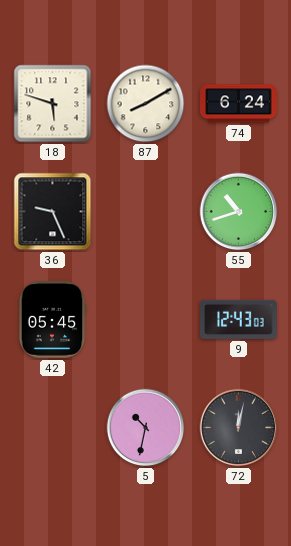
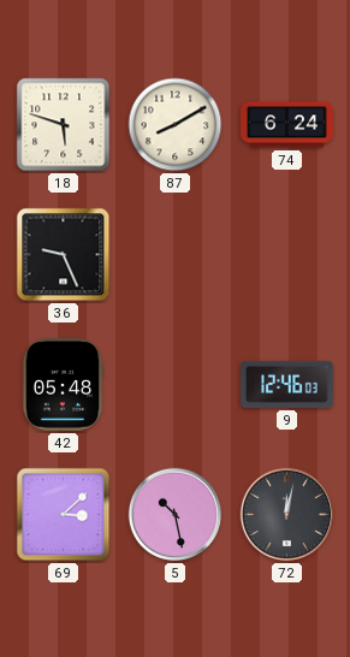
55: 10:42 -> none (239, 212)
42: 05:45 -> 05:48 (63, 385)
9: 12:43 -> 12:46 (287, 384)
69: none -> 3:08 (64, 515)
5: 10:32 -> 10:28 (176, 515)
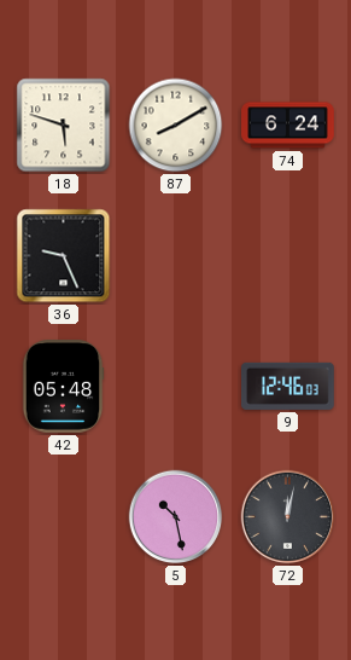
69: 3:08 -> none (64, 515)
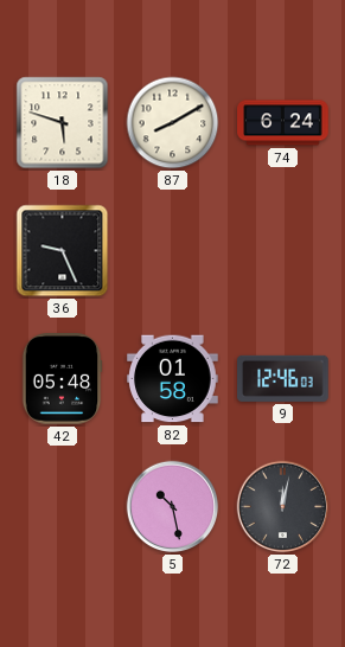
82: none -> 01:58 (173, 379)
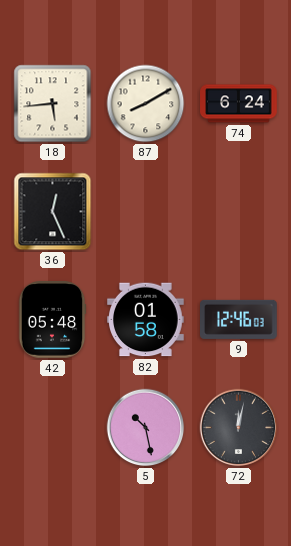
18: 5:48 -> 5:44 (53, 104)
36: 9:26 -> 12:26 (53, 212)
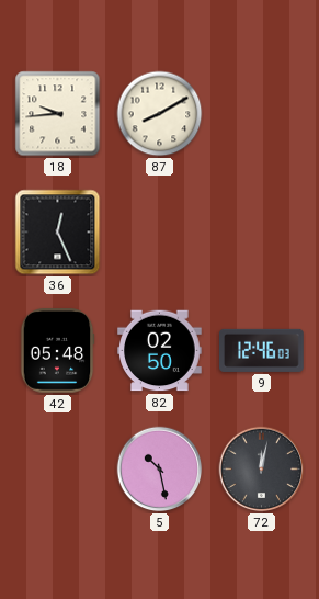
18: 5:44 -> 9:44 (58, 114)
74: 6:24 -> none (239, 104)
82: 01:58 -> 02:50 (160, 351)
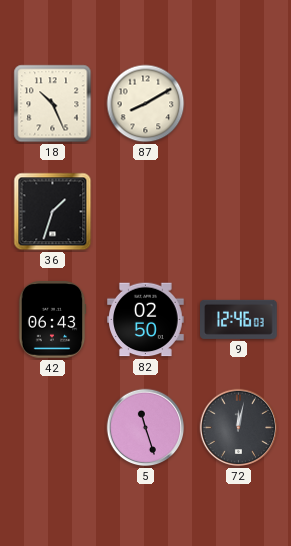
18: 9:44 -> 10:26 (53, 104)
36: 12:26 -> 1:33 (53, 212)
42: 05:48 -> 06:43 (52, 320)
5: 10:28 -> 11:27 (146, 428)
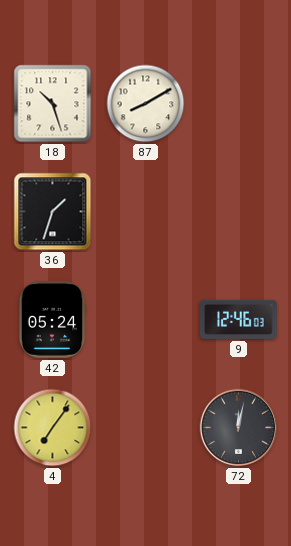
18: 10:26 -> 10:27 (53, 104)
42: 06:43 -> 05:24 (52, 320)
82: 02:50 -> none (146, 320)
4: none -> 7:06 (53, 428)
5: 11:27 -> none (146, 428)
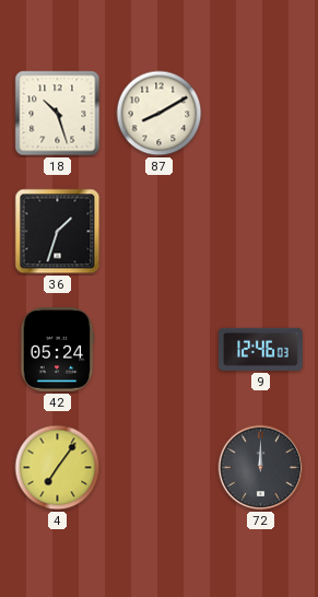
72: 12:02 -> 12:00 (261, 468)
